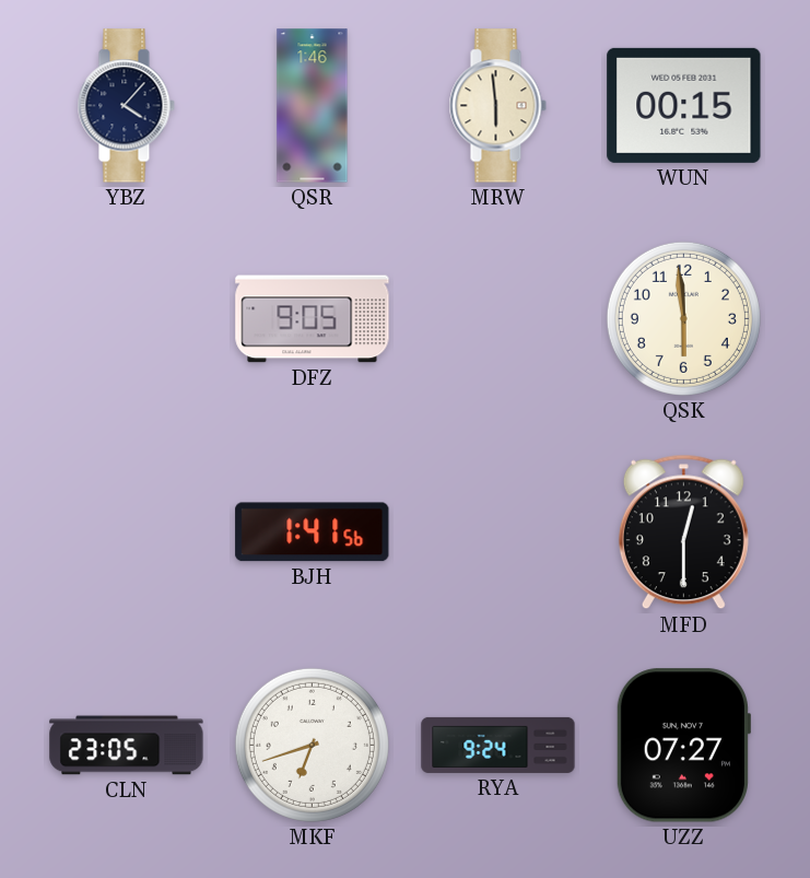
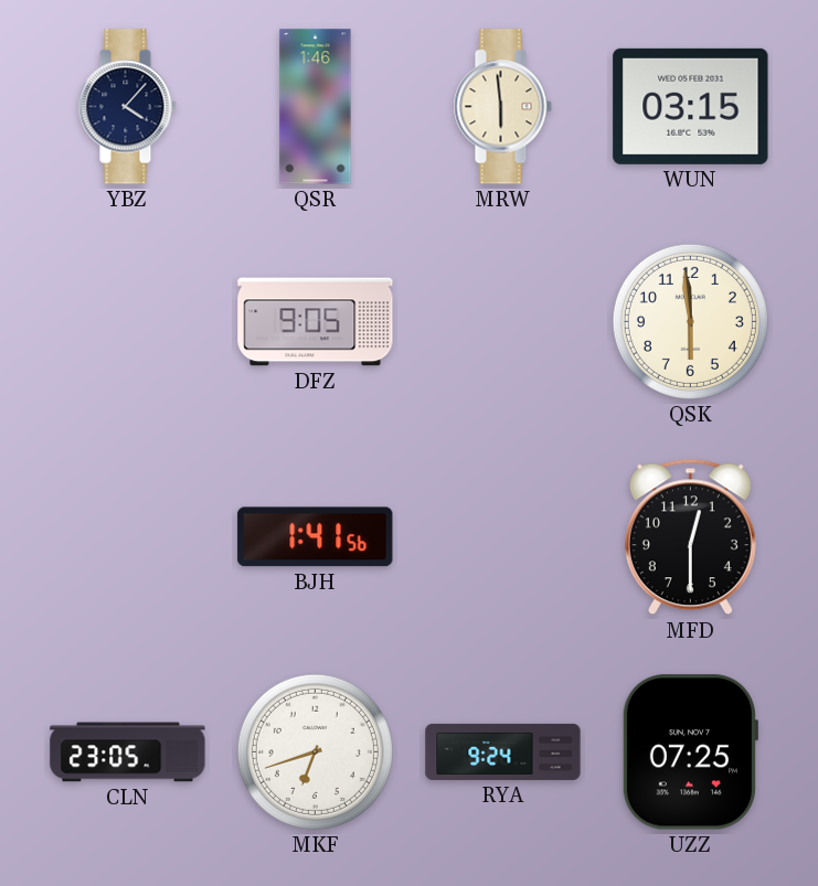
WUN: 00:15 -> 03:15 (691, 106)
UZZ: 07:27 -> 07:25 (690, 752)
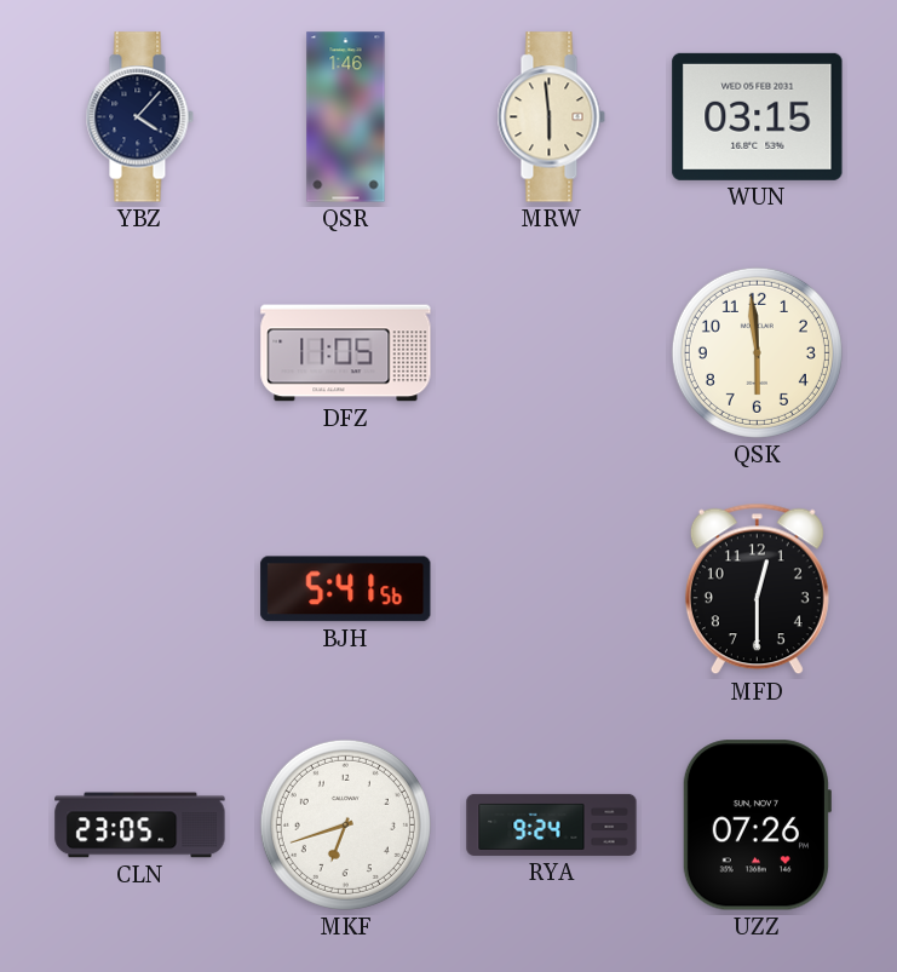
DFZ: 9:05 -> 11:05 (346, 353)
BJH: 1:41 -> 5:41 (346, 589)
UZZ: 07:25 -> 07:26 (757, 826)
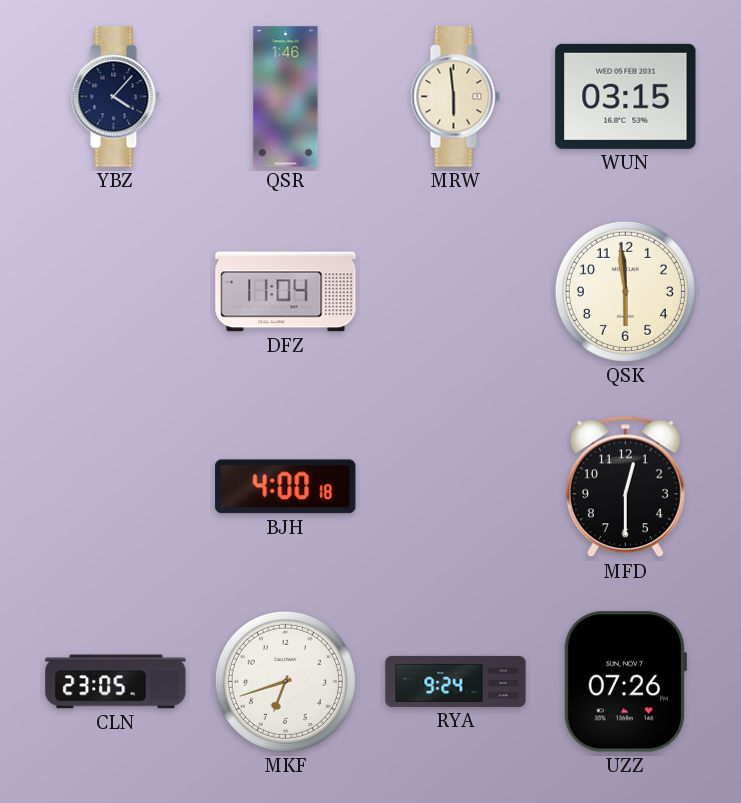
DFZ: 11:05 -> 11:04 (286, 292)
BJH: 5:41 -> 4:00 (286, 487)
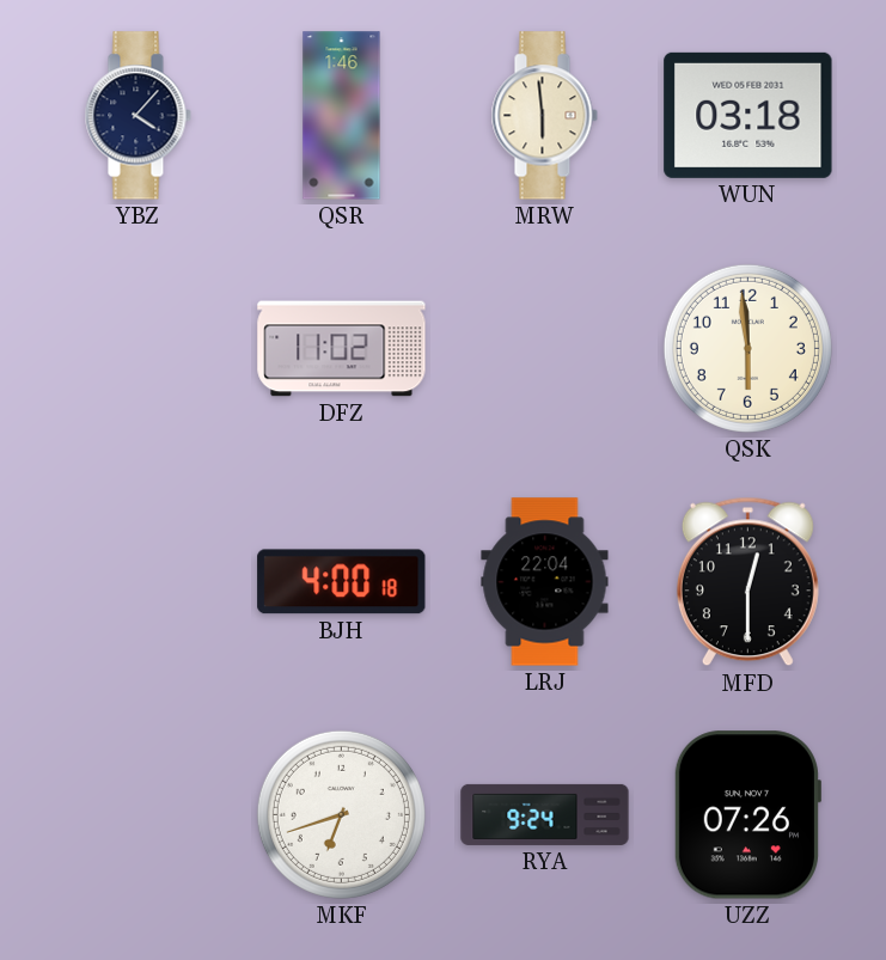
WUN: 03:15 -> 03:18 (748, 115)
DFZ: 11:04 -> 11:02 (342, 349)
LRJ: none -> 22:04 (545, 582)
CLN: 23:05 -> none (116, 682)
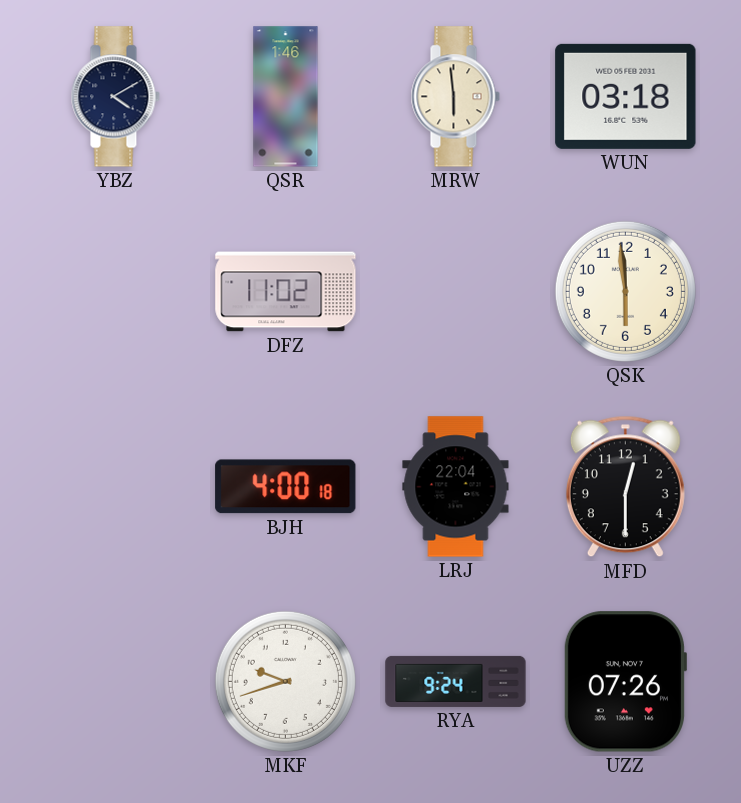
YBZ: 4:07 -> 4:10 (115, 97)
MKF: 6:42 -> 9:42 (285, 681)
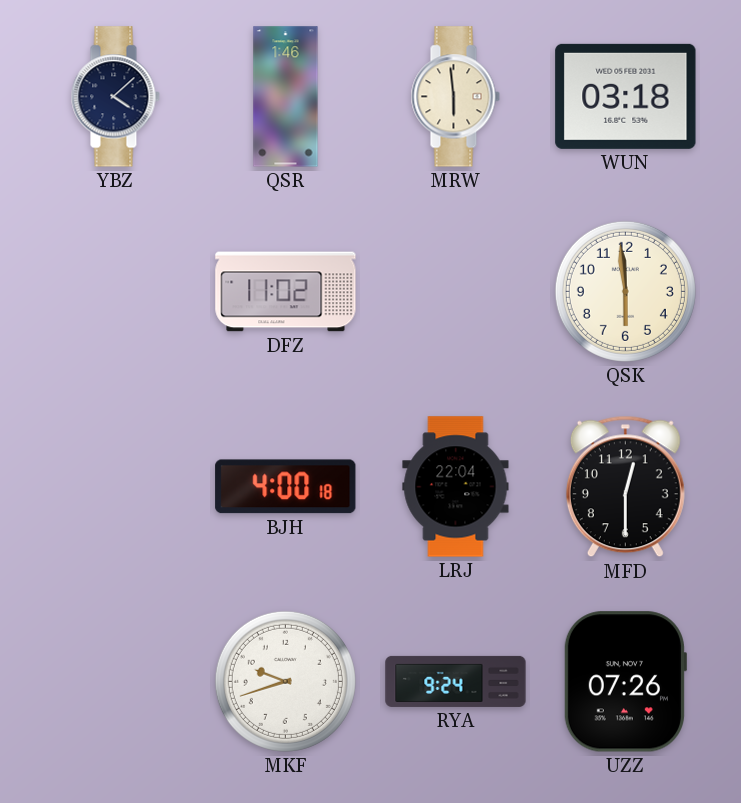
YBZ: 4:10 -> 4:08 (115, 97)
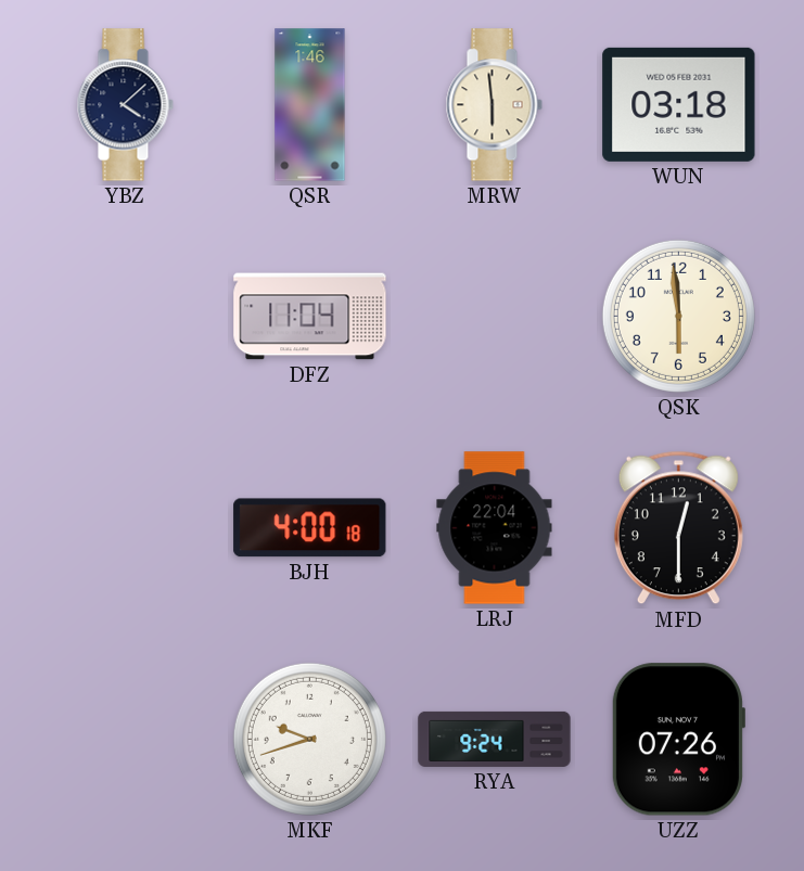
DFZ: 11:02 -> 11:04 (310, 317)
